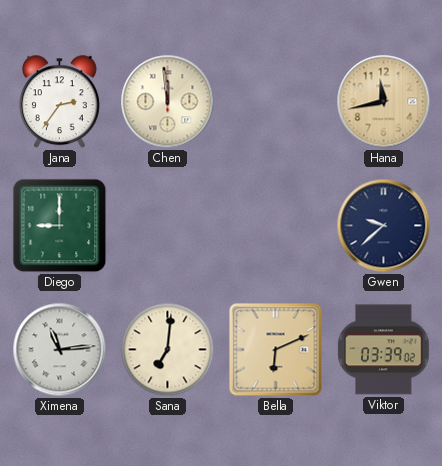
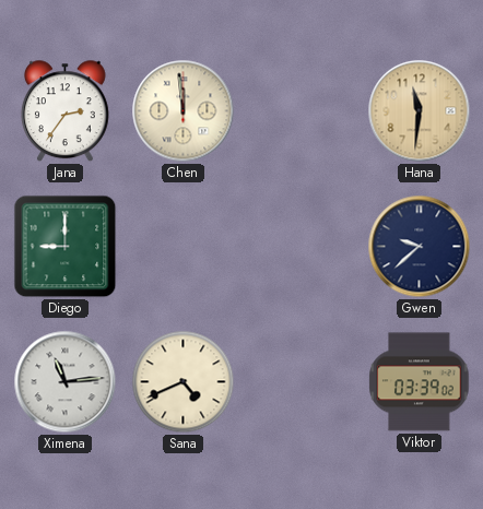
Hana: 11:43 -> 11:31 (420, 111)
Sana: 7:01 -> 4:41 (184, 382)
Bella: 6:11 -> none (276, 350)
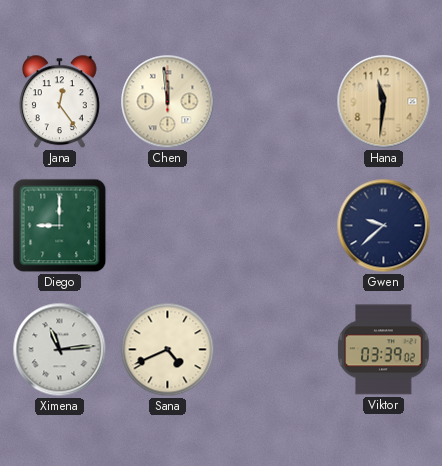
Jana: 2:36 -> 12:24 (59, 102)
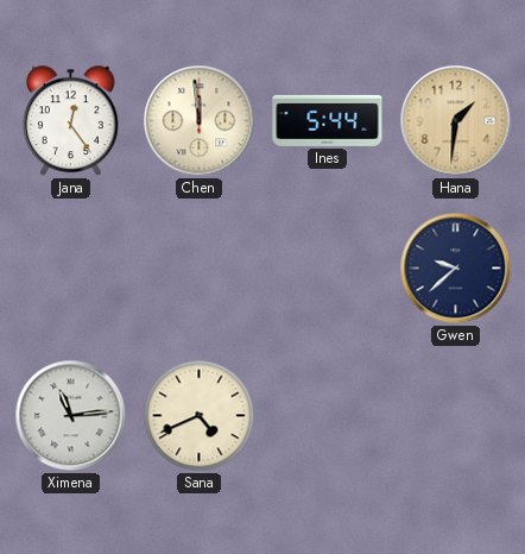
Ines: none -> 5:44 (328, 120)
Hana: 11:31 -> 1:31 (456, 121)
Diego: 9:00 -> none (60, 226)
Viktor: 03:39 -> none (384, 350)
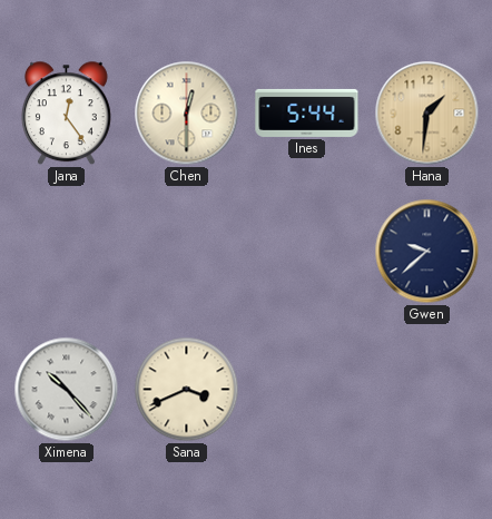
Chen: 11:59 -> 12:30 (187, 114)
Ximena: 11:14 -> 10:23 (67, 390)
Sana: 4:41 -> 3:41 (187, 390)
